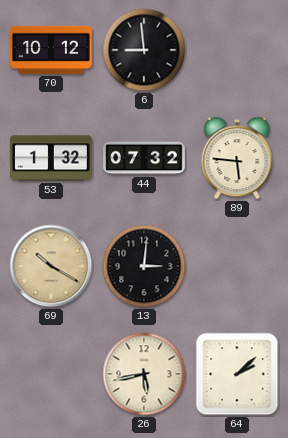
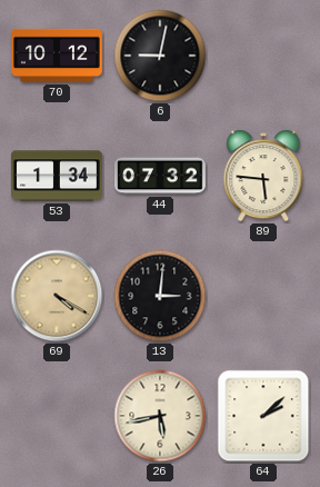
6: 8:59 -> 9:02 (160, 56)
53: 1:32 -> 1:34 (58, 176)
69: 10:20 -> 4:20 (57, 296)
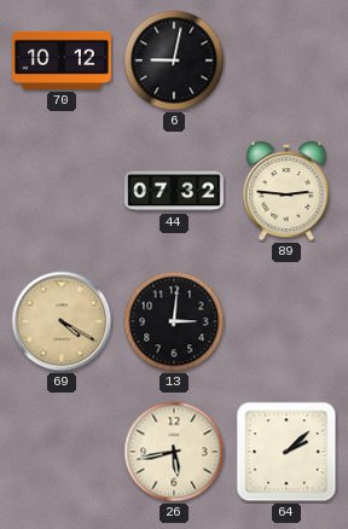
53: 1:34 -> none (58, 176)
89: 5:46 -> 2:46 (286, 191)
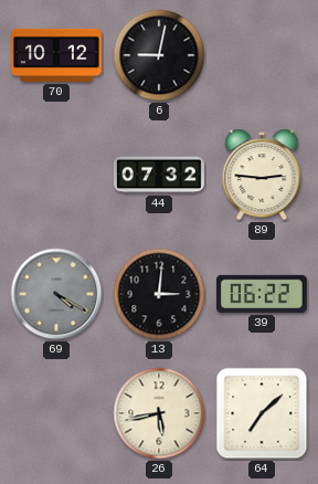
69 dial: champagne -> grey (56, 294)
39: none -> 06:22 (262, 294)
64: 2:08 -> 7:08 (262, 413)
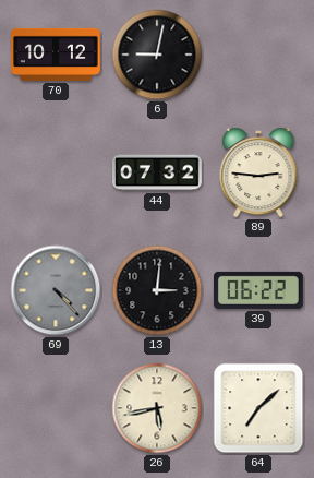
69: 4:20 -> 4:23 (56, 290)
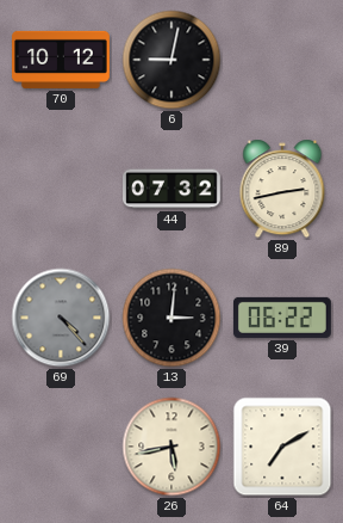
89: 2:46 -> 2:43 (282, 189)
64: 7:08 -> 7:10 (282, 447)
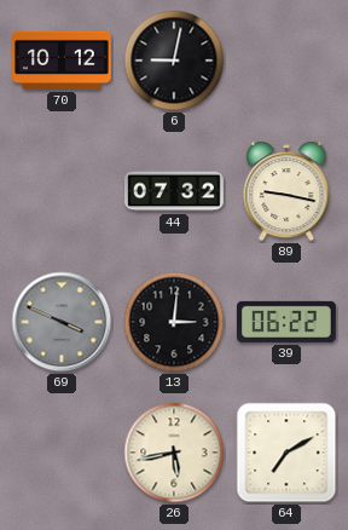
89: 2:43 -> 9:17 (286, 191)
69: 4:23 -> 3:49 (62, 322)
